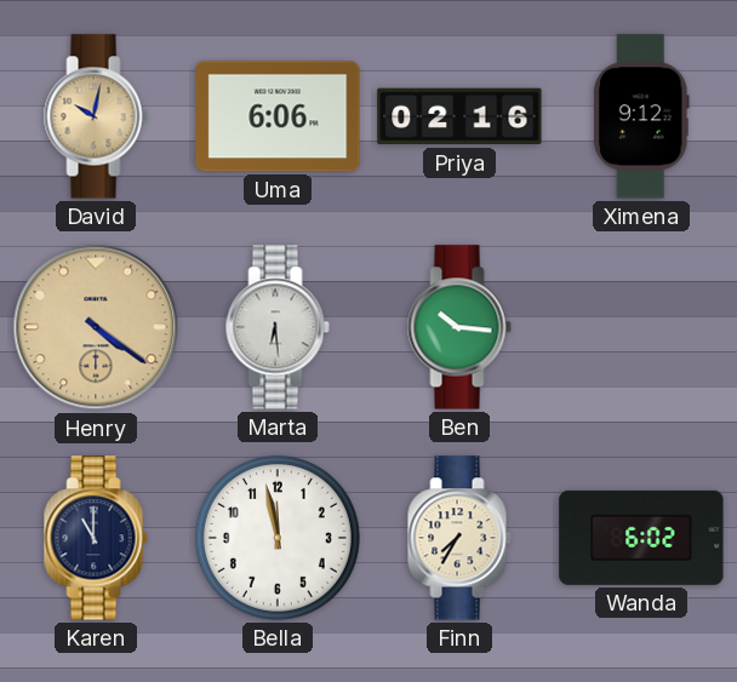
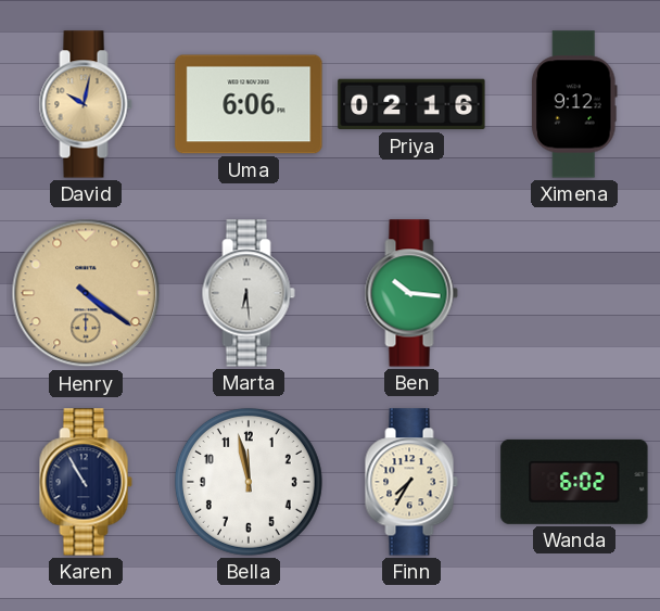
Karen: 11:00 -> 10:55 (86, 482)
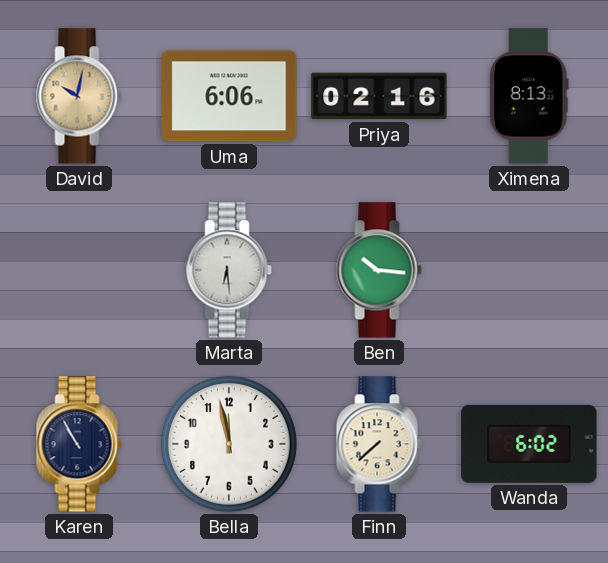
Ximena: 9:12 -> 8:13 (530, 96)
Henry: 4:21 -> none (86, 293)
Finn: 7:35 -> 7:38 (379, 444)
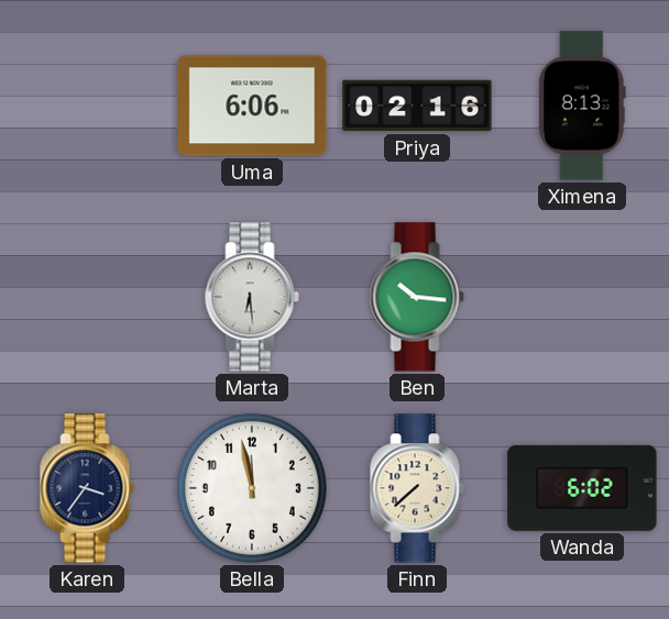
David: 10:02 -> none (79, 96)
Karen: 10:55 -> 3:36 (87, 488)
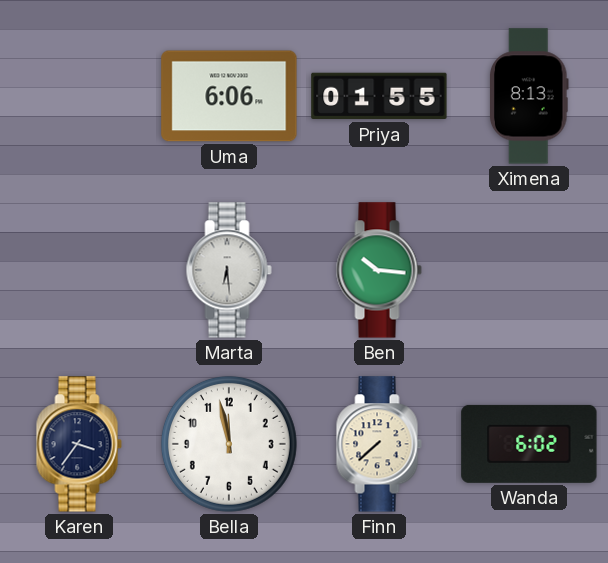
Priya: 02:16 -> 01:55 (379, 96)
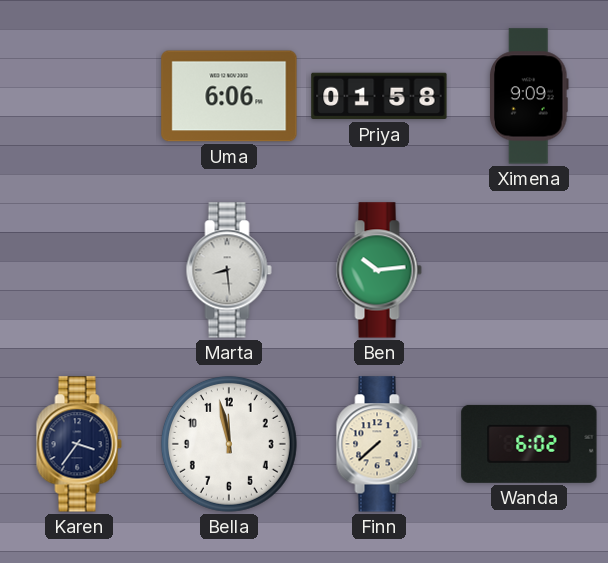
Priya: 01:55 -> 01:58 (379, 96)
Ximena: 8:13 -> 9:09 (530, 96)
Marta: 6:29 -> 8:29 (229, 270)
Ben: 10:16 -> 10:14 (379, 270)
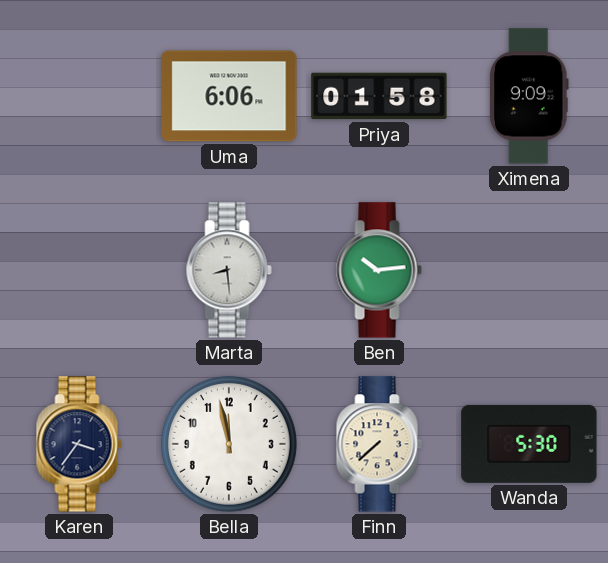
Wanda: 6:02 -> 5:30 (529, 444)
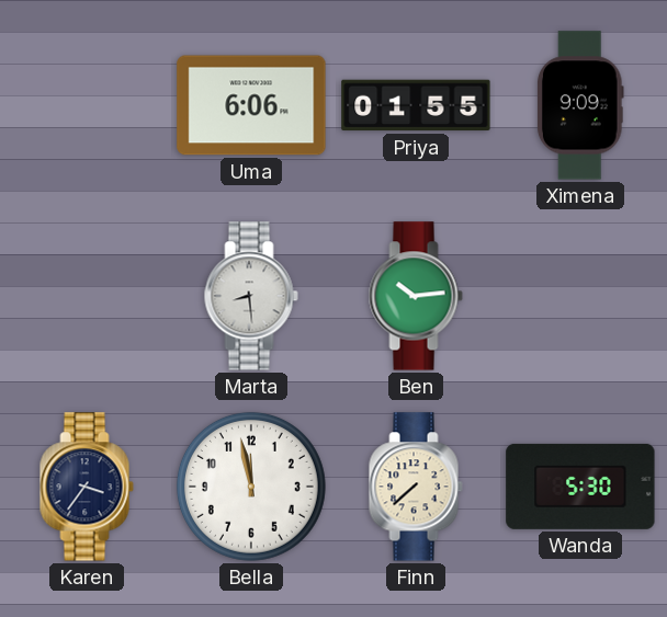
Priya: 01:58 -> 01:55 (416, 105)
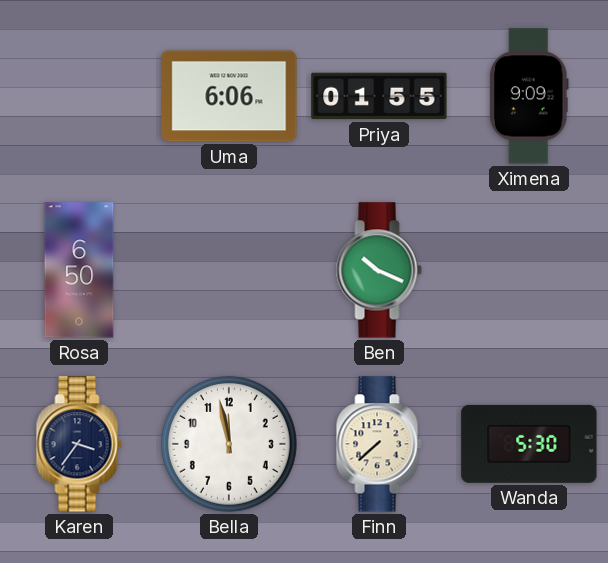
Rosa: none -> 6:50 (79, 270)
Marta: 8:29 -> none (251, 296)
Ben: 10:14 -> 10:19 (379, 270)
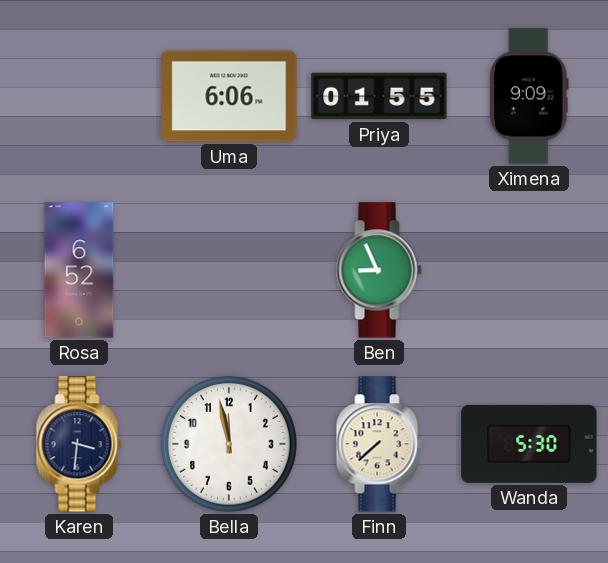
Rosa: 6:50 -> 6:52 (79, 270)
Ben: 10:19 -> 8:56 (379, 270)
Karen: 3:36 -> 3:31 (79, 444)
